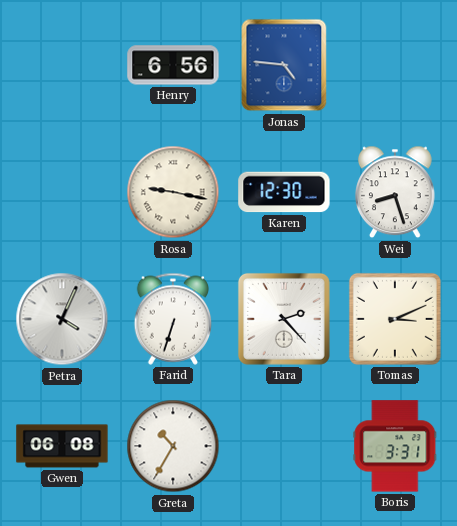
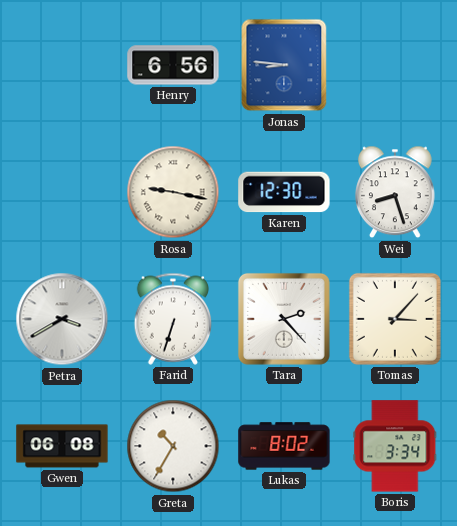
Jonas: 4:46 -> 8:46 (284, 65)
Petra: 4:04 -> 3:40 (62, 319)
Tomas: 3:11 -> 3:07 (395, 319)
Lukas: none -> 8:02 (284, 446)
Boris: 3:31 -> 3:34 (395, 446)
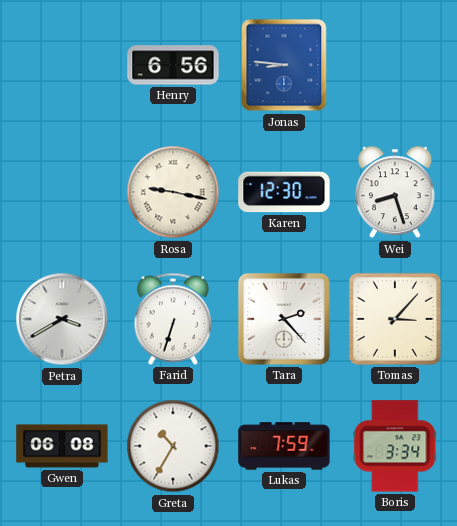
Lukas: 8:02 -> 7:59 (284, 446)
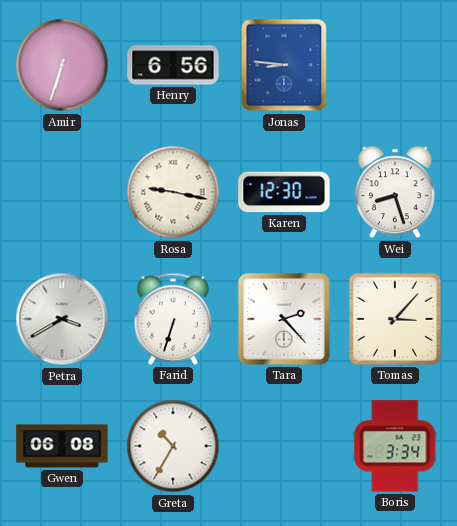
Amir: none -> 6:33 (62, 65)
Lukas: 7:59 -> none (284, 446)
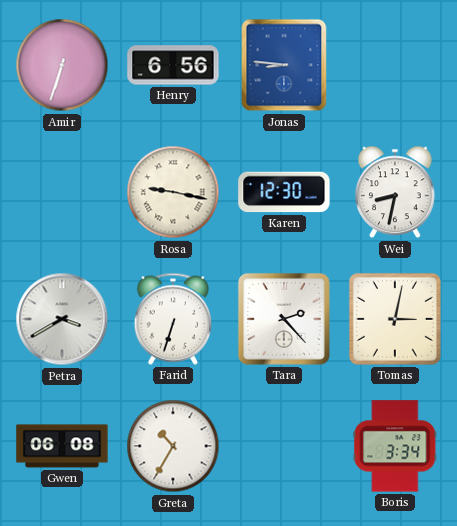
Wei: 8:27 -> 8:32 (395, 192)
Tomas: 3:07 -> 3:02 (395, 319)
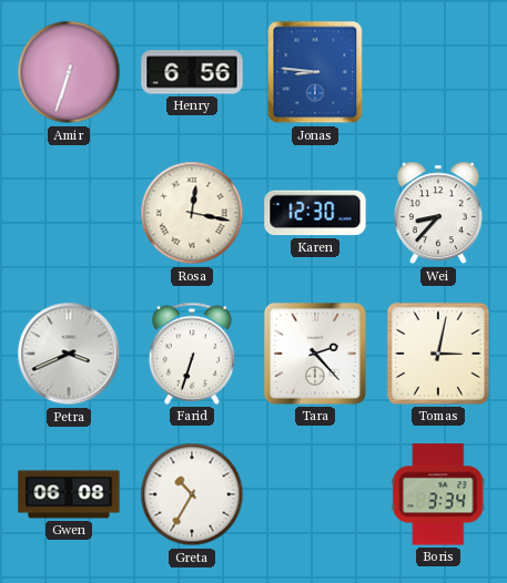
Rosa: 9:17 -> 12:17 (192, 213)
Wei: 8:32 -> 8:37 (438, 213)
Petra: 3:40 -> 3:41 (69, 354)
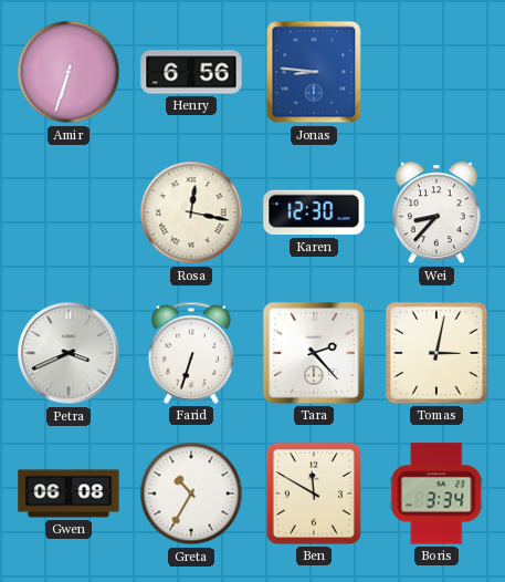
Ben: none -> 11:50 (314, 493)
